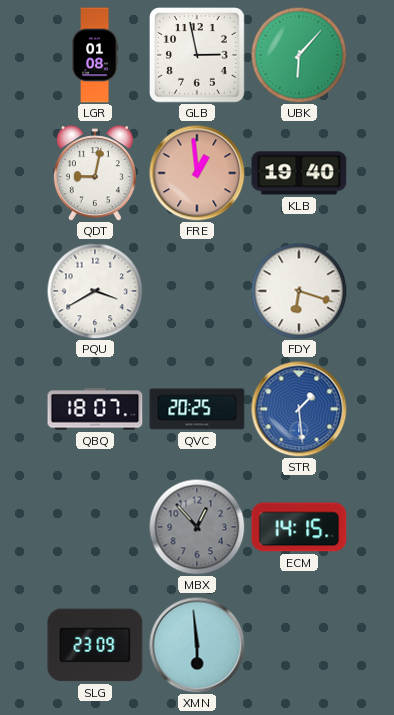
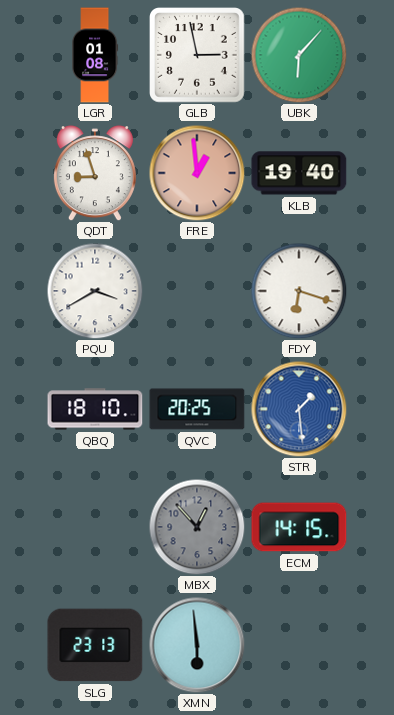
QDT: 9:02 -> 8:57 (95, 173)
QBQ: 18:07 -> 18:10 (95, 409)
SLG: 23:09 -> 23:13 (95, 645)
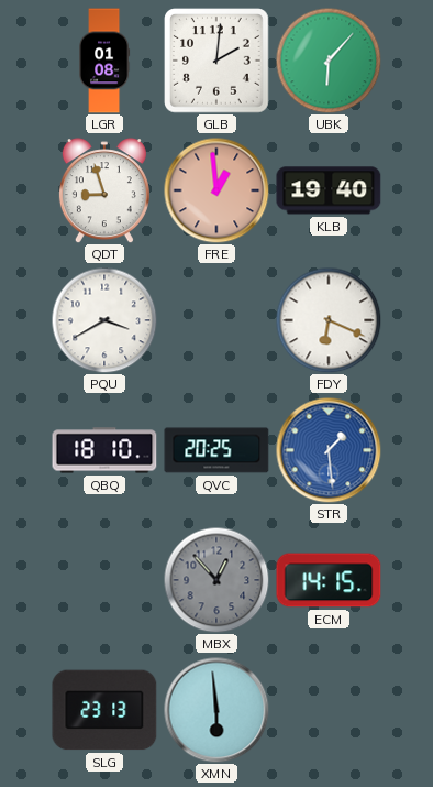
GLB: 2:58 -> 2:01 (218, 62)
FDY: 6:18 -> 6:19 (329, 320)
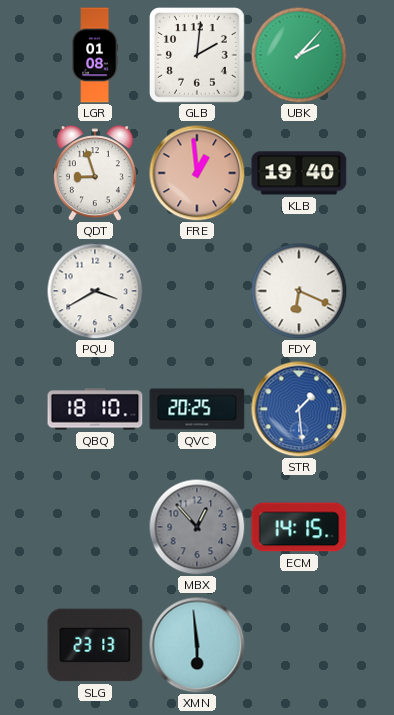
UBK: 6:07 -> 2:07 (299, 55)
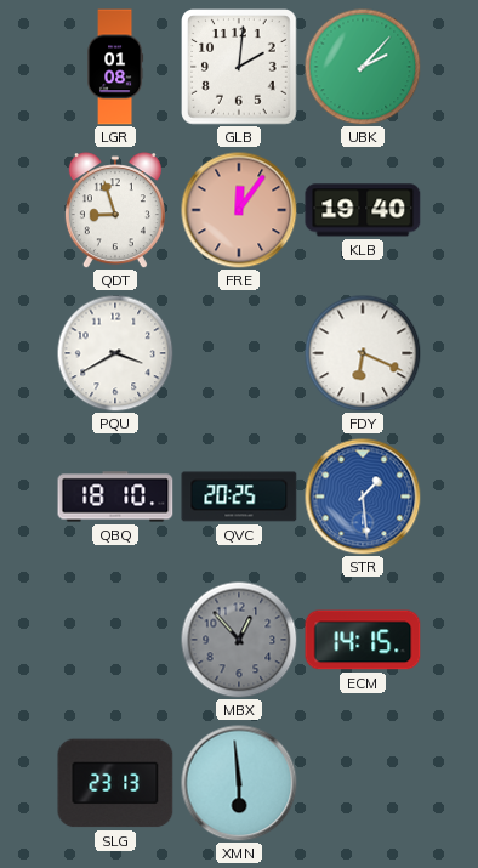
FRE: 12:59 -> 12:06 (239, 210)
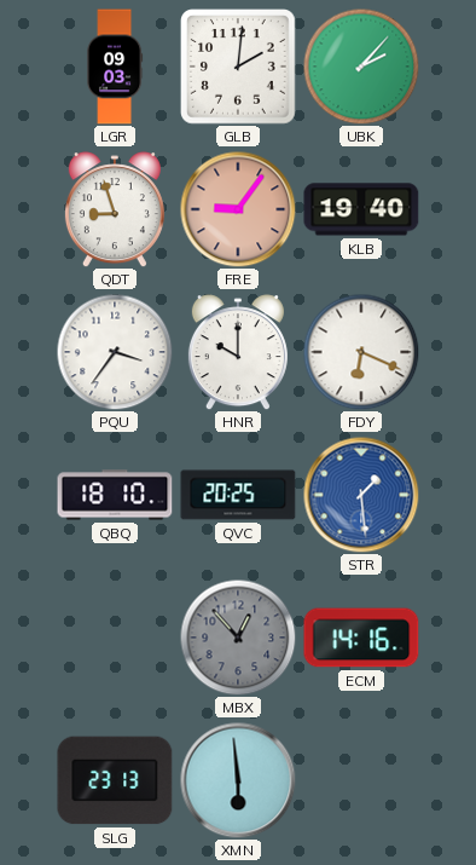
LGR: 01:08 -> 09:03 (116, 67)
FRE: 12:06 -> 9:06 (238, 209)
PQU: 3:40 -> 3:36 (115, 352)
HNR: none -> 10:00 (238, 352)
ECM: 14:15 -> 14:16 (361, 638)
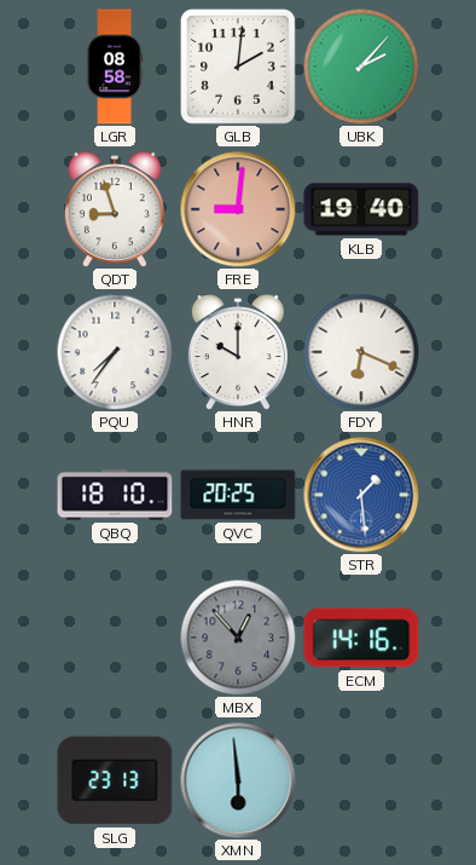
LGR: 09:03 -> 08:58 (116, 67)
FRE: 9:06 -> 9:01 (238, 209)
PQU: 3:36 -> 7:36 (115, 352)
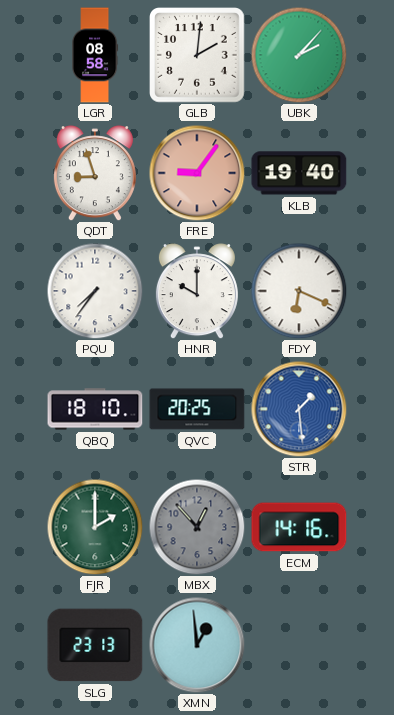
FRE: 9:01 -> 9:06 (197, 173)
FJR: none -> 2:00 (95, 527)
XMN: 5:59 -> 12:59 (197, 645)
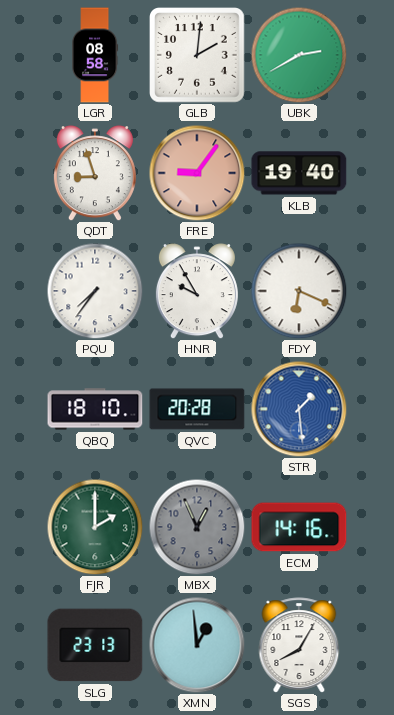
UBK: 2:07 -> 2:40 (299, 55)
HNR: 10:00 -> 9:55 (197, 291)
QVC: 20:25 -> 20:28 (197, 409)
MBX: 12:53 -> 12:56 (197, 527)
SGS: none -> 8:05 (299, 645)
